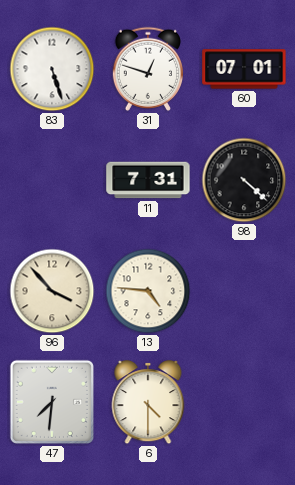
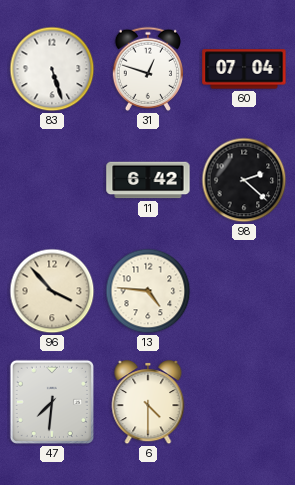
60: 07:01 -> 07:04 (244, 69)
11: 7:31 -> 6:42 (148, 180)
98: 4:22 -> 2:22 (244, 180)
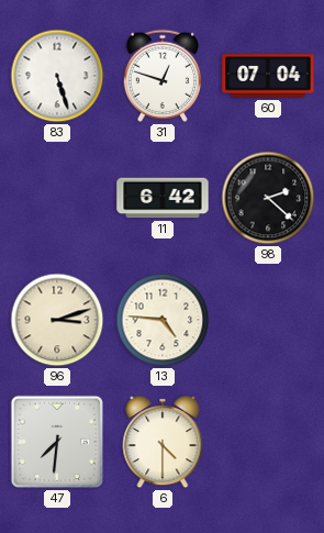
96: 3:53 -> 3:12 (57, 320)
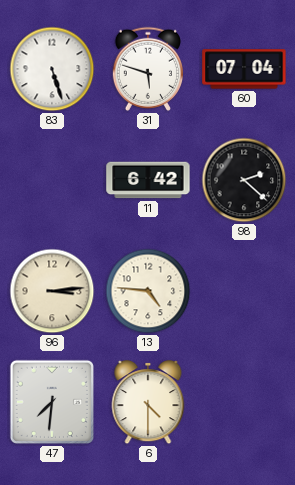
31: 12:48 -> 5:48 (148, 69)
96: 3:12 -> 3:14 (52, 291)
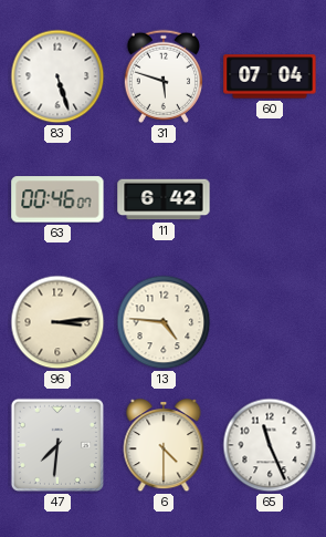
63: none -> 00:46 (57, 199)
98: 2:22 -> none (244, 180)
65: none -> 11:26 (270, 445)
